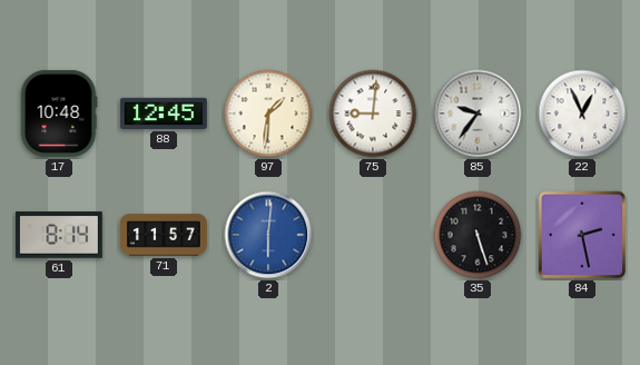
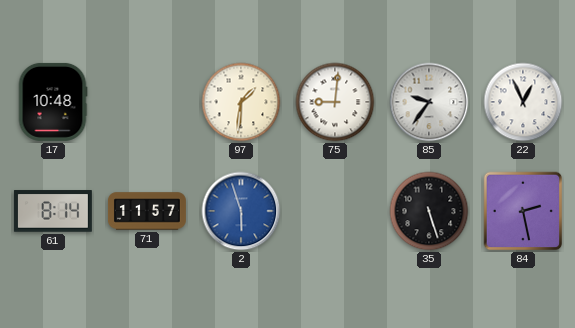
88: 12:45 -> none (164, 114)
2: 6:01 -> 5:57 (241, 211)
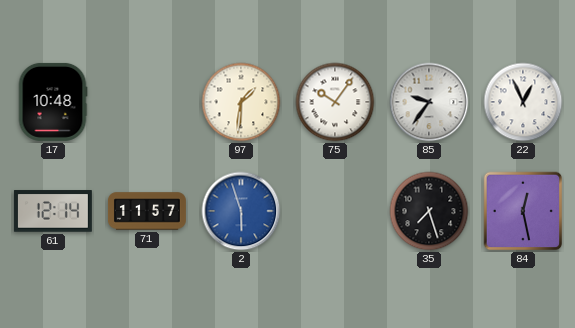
75: 9:01 -> 10:06 (335, 102)
61: 8:14 -> 12:14 (53, 211)
35: 5:27 -> 7:27 (429, 211)
84: 2:28 -> 12:28 (523, 211)
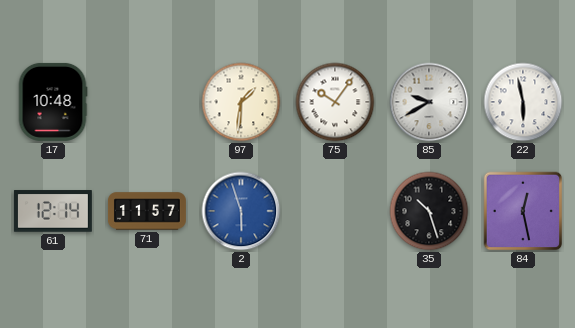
85: 9:36 -> 9:40 (429, 102)
22: 12:56 -> 5:58 (523, 102)
35: 7:27 -> 10:27 (429, 211)
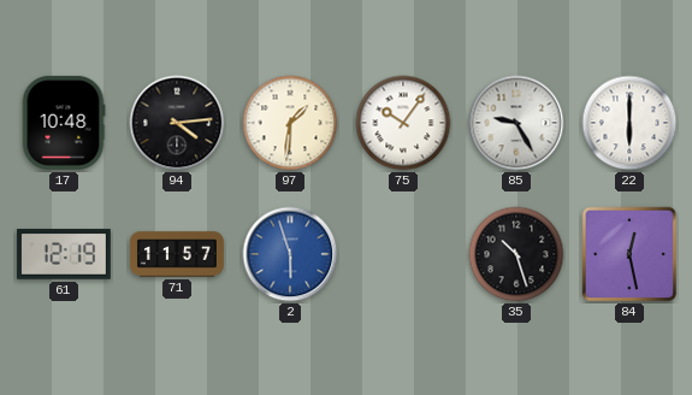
94: none -> 4:14 (177, 123)
85: 9:40 -> 9:25 (516, 123)
22: 5:58 -> 6:00 (629, 123)
61: 12:14 -> 12:19 (64, 254)
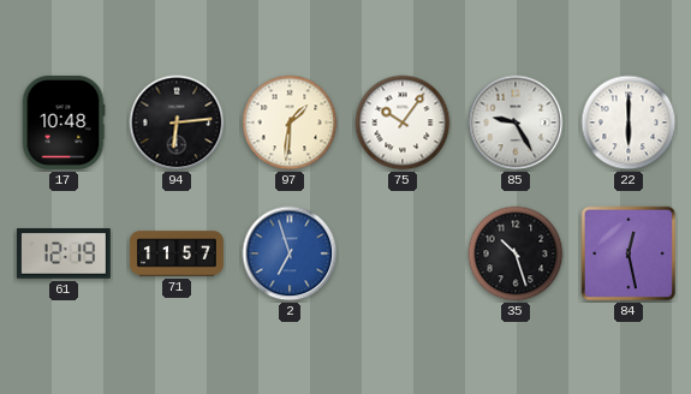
94: 4:14 -> 6:14 (177, 123)
2: 5:57 -> 6:57 (290, 253)
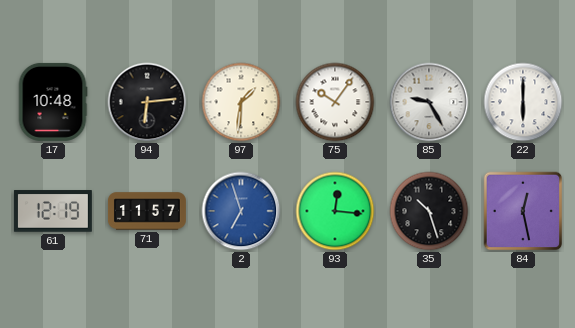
93: none -> 12:16 (335, 211)
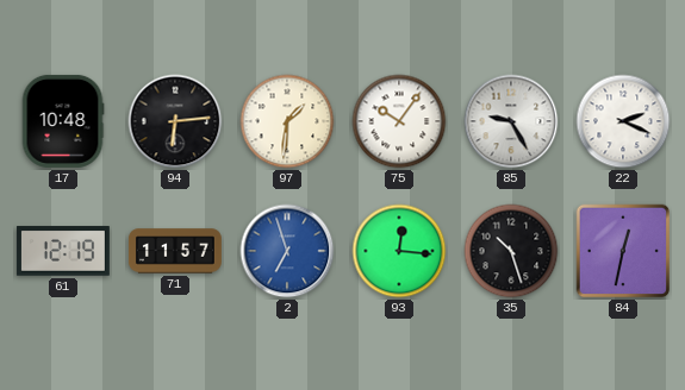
22: 6:00 -> 2:19 (623, 121)
84: 12:28 -> 12:32 (623, 251)
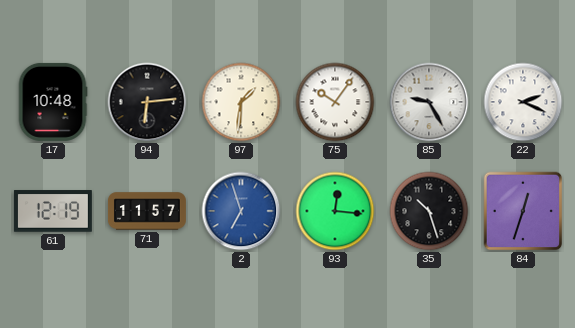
84: 12:32 -> 12:33 (523, 211)
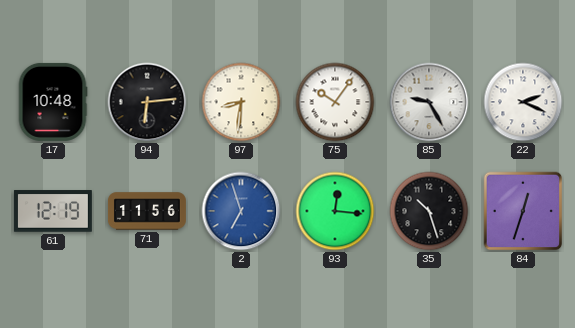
97: 1:31 -> 8:31 (241, 102)
71: 11:57 -> 11:56 (147, 211)
